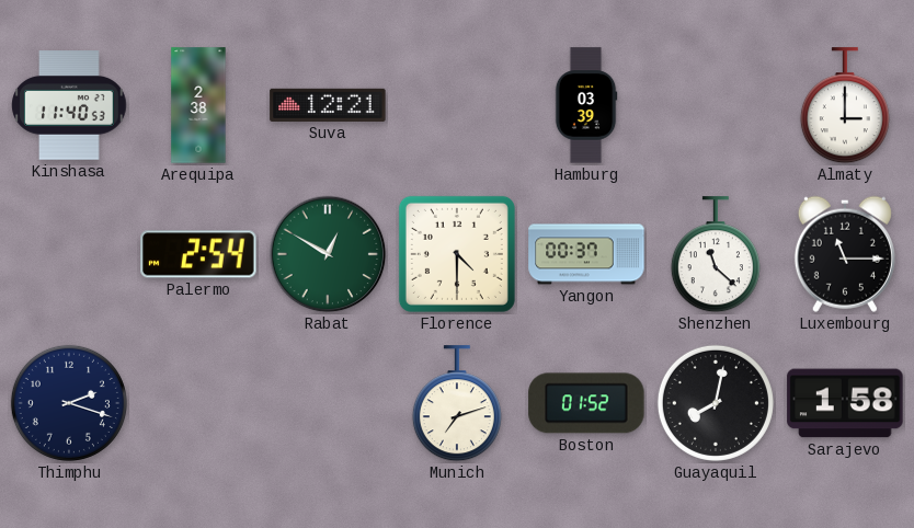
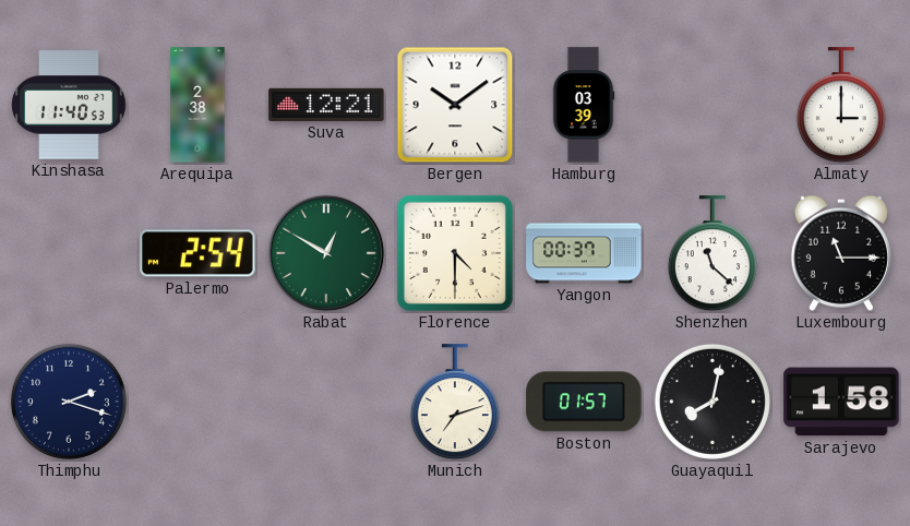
Bergen: none -> 10:09 (455, 105)
Boston: 01:52 -> 01:57 (584, 402)
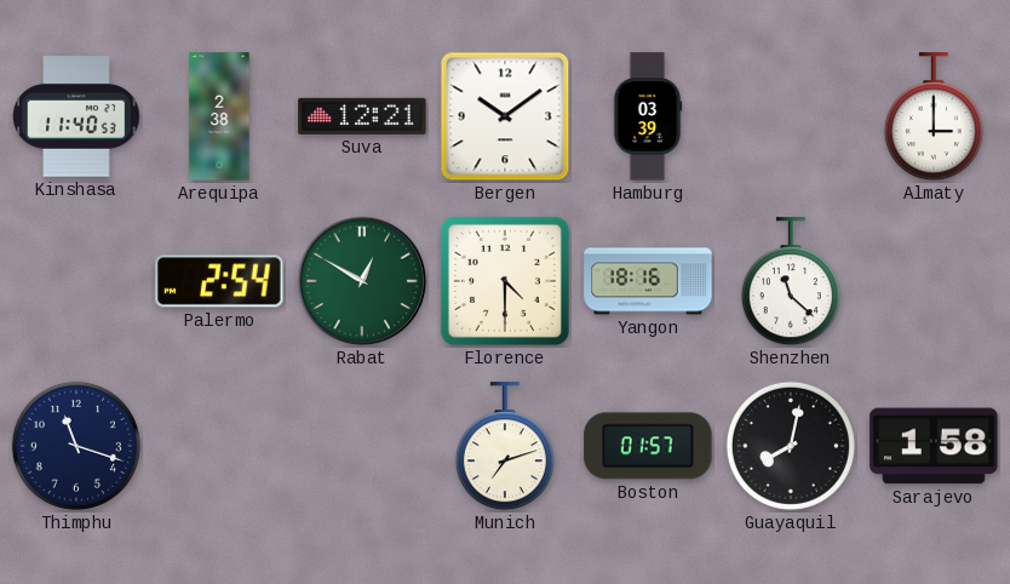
Yangon: 00:37 -> 18:16 (648, 281)
Luxembourg: 11:15 -> none (841, 253)
Thimphu: 2:18 -> 11:18 (76, 446)
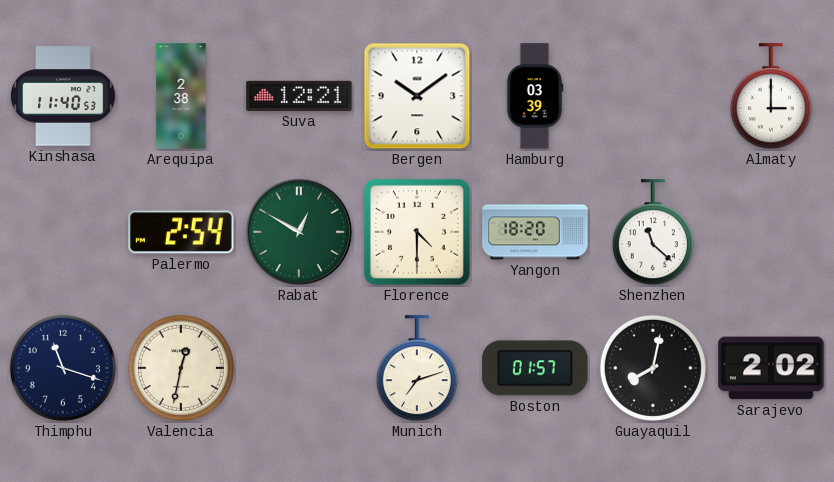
Yangon: 18:16 -> 18:20 (535, 232)
Valencia: none -> 12:32 (181, 368)
Sarajevo: 1:58 -> 2:02 (771, 368)
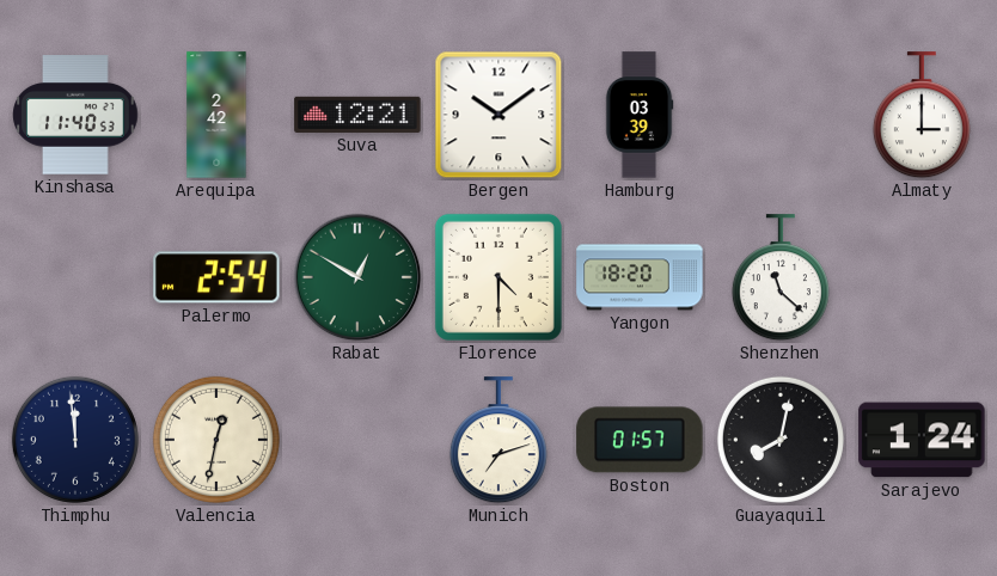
Arequipa: 2:38 -> 2:42 (216, 115)
Thimphu: 11:18 -> 11:59 (75, 440)
Sarajevo: 2:02 -> 1:24 (922, 440)
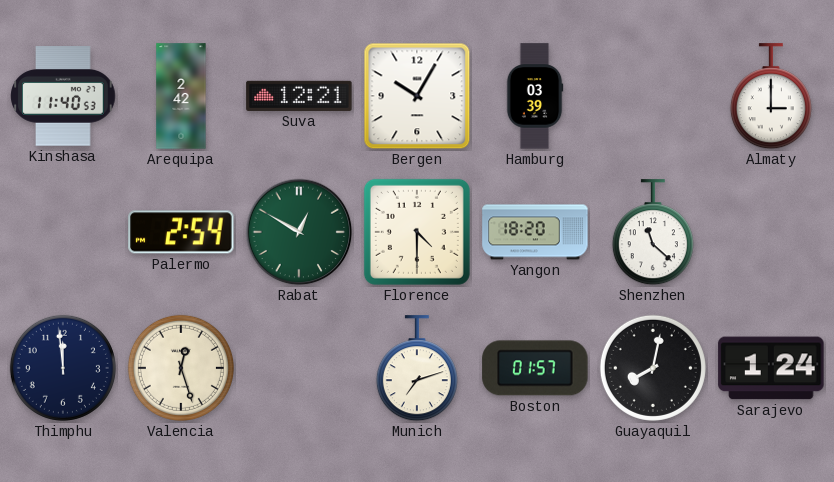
Bergen: 10:09 -> 10:05 (417, 96)
Valencia: 12:32 -> 12:27 (181, 368)
